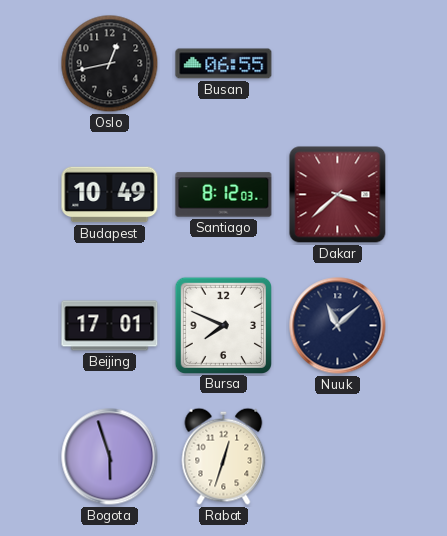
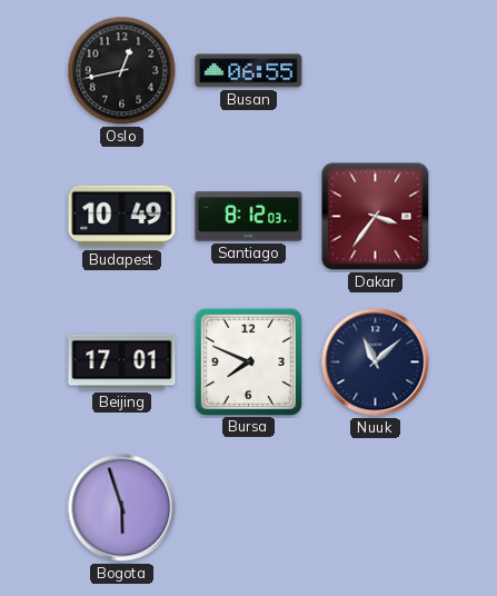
Dakar: 3:38 -> 3:36 (376, 217)
Rabat: 12:33 -> none (224, 456)
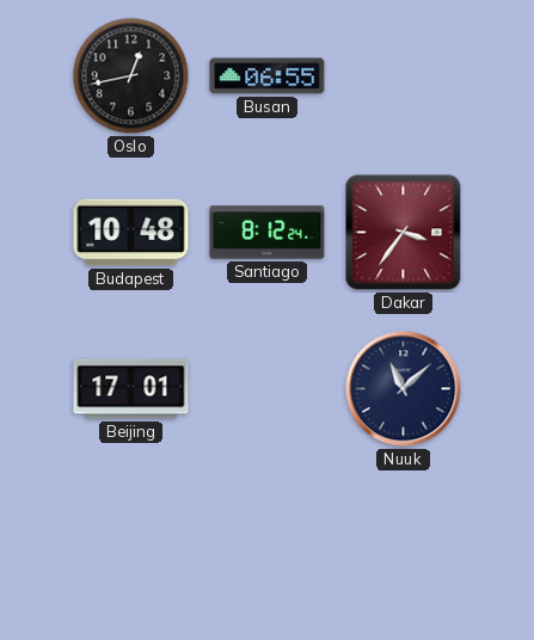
Budapest: 10:49 -> 10:48 (131, 233)
Santiago: 8:12:03 -> 8:12:24 (268, 233)
Bursa: 7:49 -> none (248, 361)
Bogota: 5:57 -> none (122, 508)
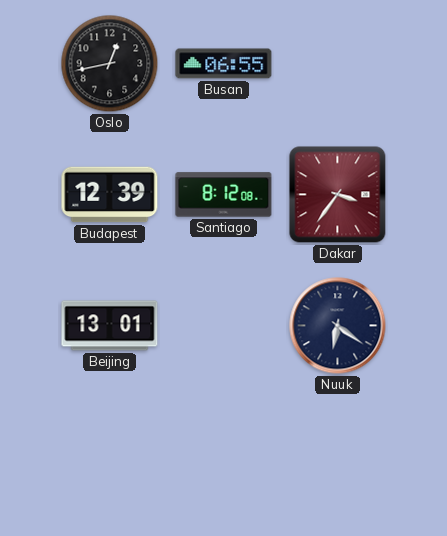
Budapest: 10:48 -> 12:39 (110, 195)
Santiago: 8:12:24 -> 8:12:08 (224, 195)
Beijing: 17:01 -> 13:01 (110, 326)
Nuuk: 11:08 -> 6:21 (338, 326)
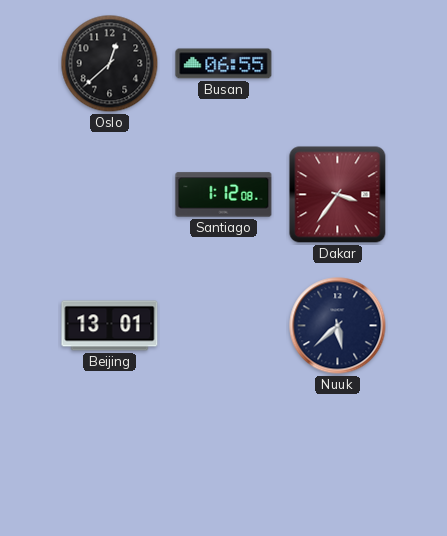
Oslo: 12:43 -> 12:38 (110, 64)
Budapest: 12:39 -> none (110, 195)
Santiago: 8:12 -> 1:12 (224, 195)
Nuuk: 6:21 -> 5:38 (338, 326)
